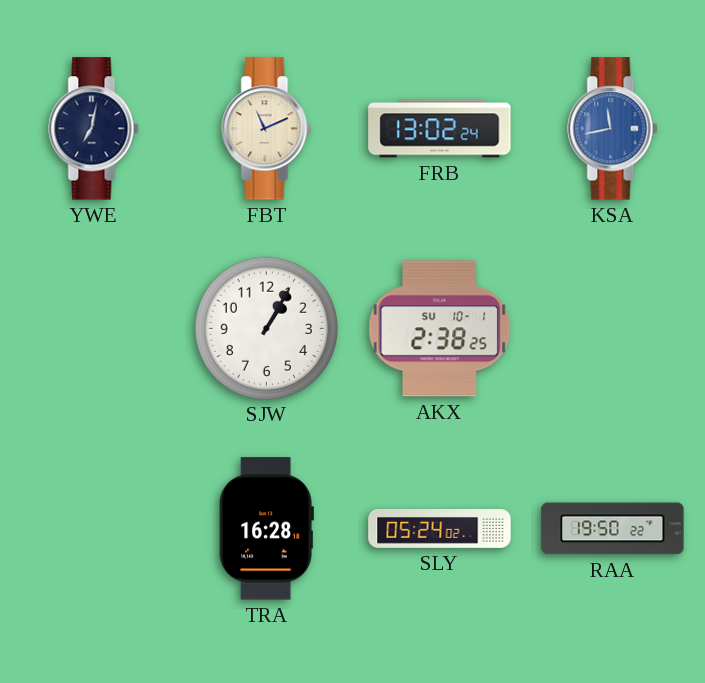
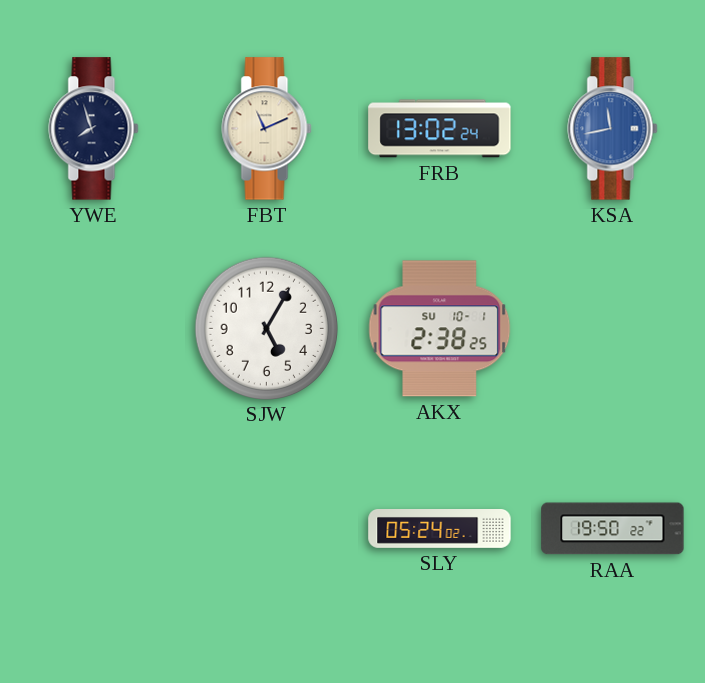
YWE: 7:02 -> 7:57 (94, 129)
SJW: 1:05 -> 5:05 (266, 328)
TRA: 16:28 -> none (266, 529)
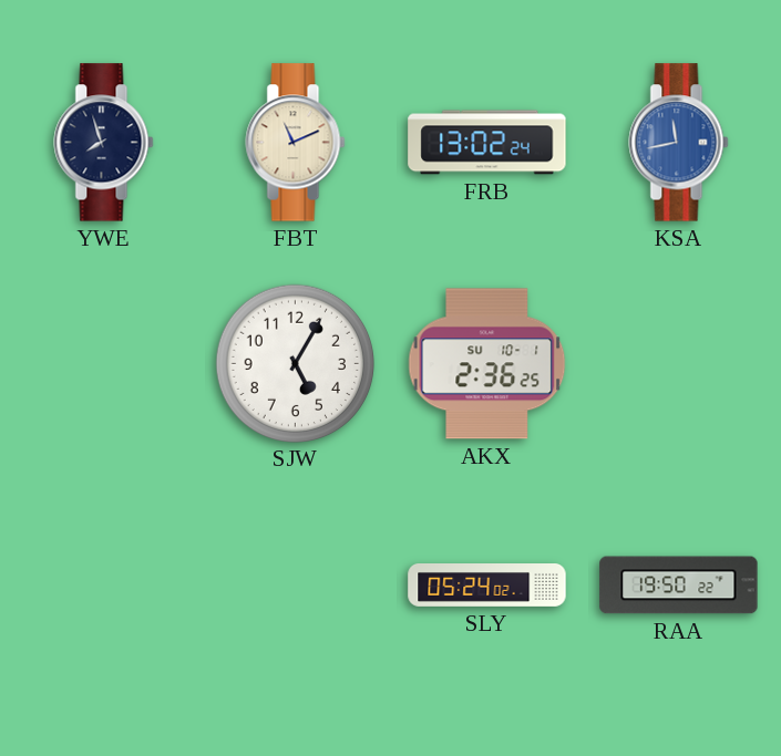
AKX: 2:38 -> 2:36 (487, 364)
